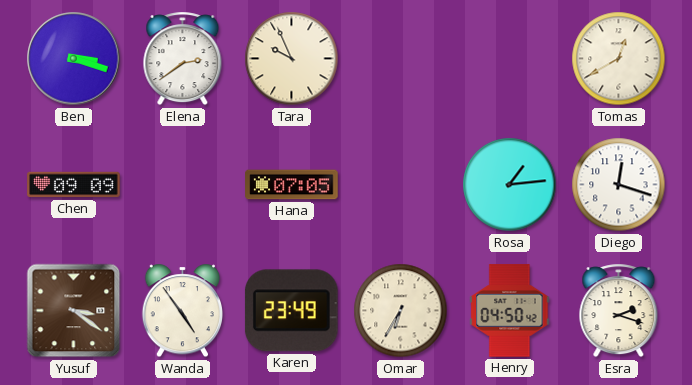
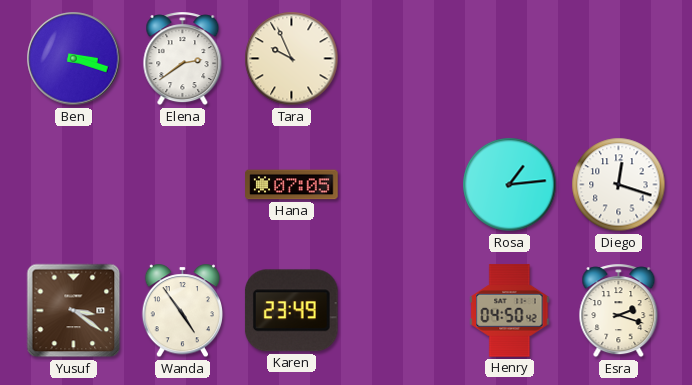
Tomas: 12:40 -> none (619, 59)
Chen: 09:09 -> none (74, 185)
Omar: 6:35 -> none (401, 311)
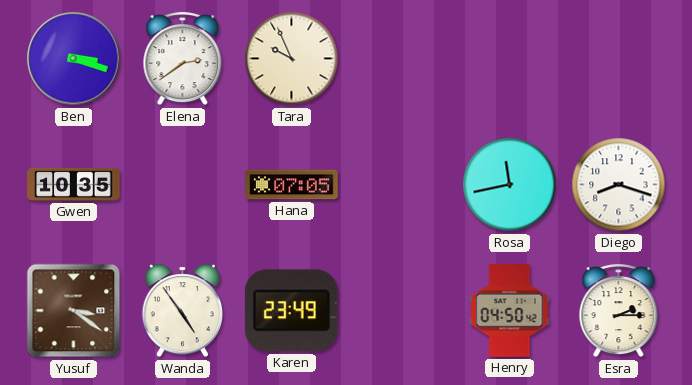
Gwen: none -> 10:35 (74, 184)
Rosa: 1:14 -> 11:43 (510, 185)
Diego: 12:18 -> 8:18 (619, 185)
Esra: 2:18 -> 2:15 (619, 311)
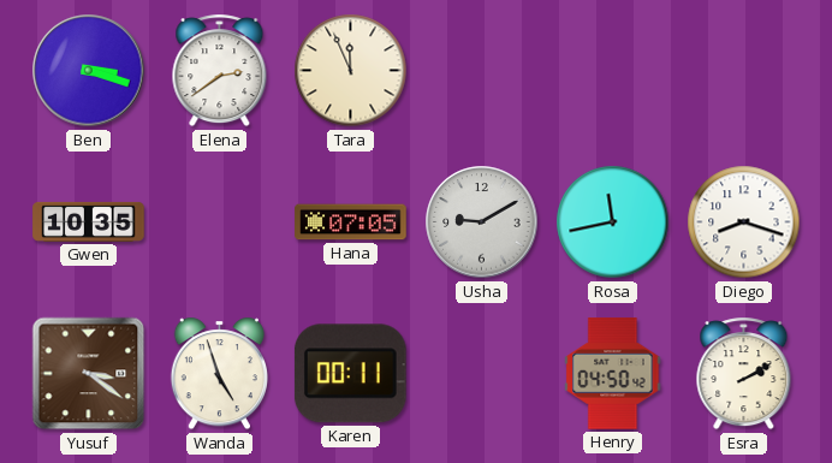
Tara: 9:56 -> 11:56 (351, 71)
Usha: none -> 9:10 (482, 222)
Wanda: 4:54 -> 4:57 (219, 374)
Karen: 23:49 -> 00:11 (350, 374)
Esra: 2:15 -> 2:10 (744, 374)
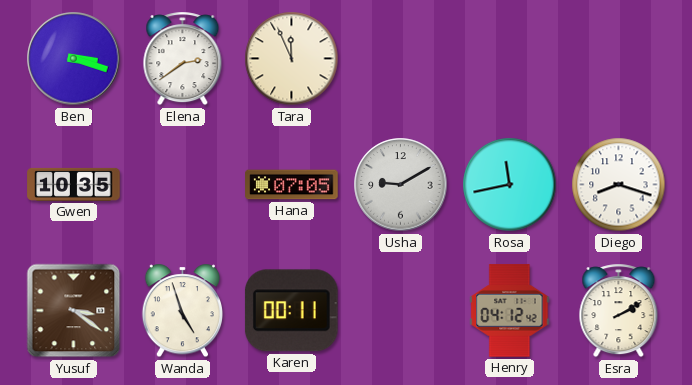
Henry: 04:50 -> 04:12 (510, 311)
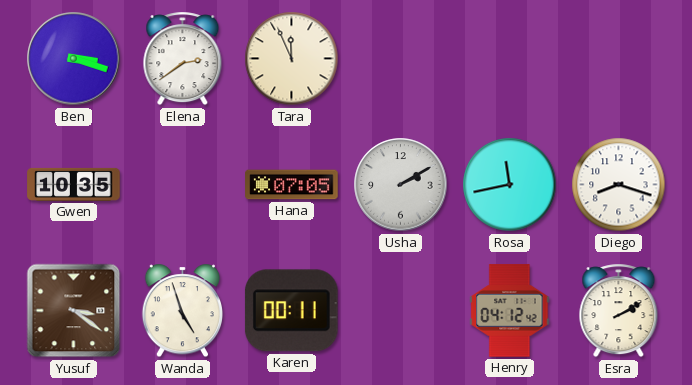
Usha: 9:10 -> 2:10 (401, 185)
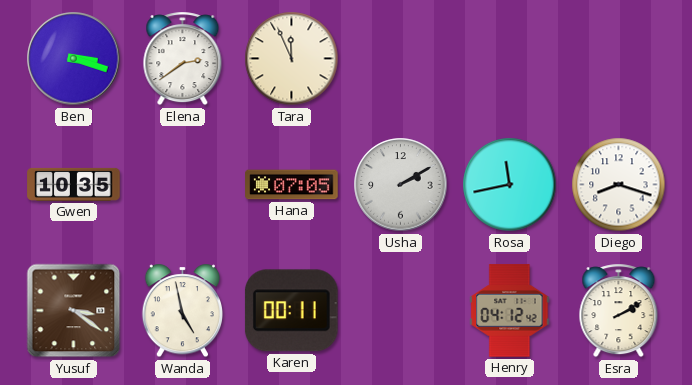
Wanda: 4:57 -> 4:58 (182, 311)
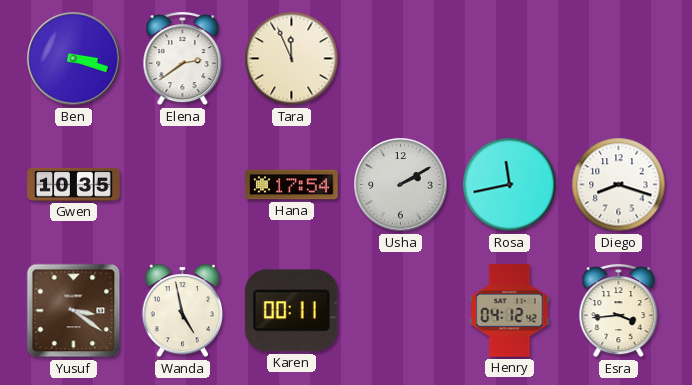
Hana: 07:05 -> 17:54 (292, 185)
Esra: 2:10 -> 3:44 (619, 311)
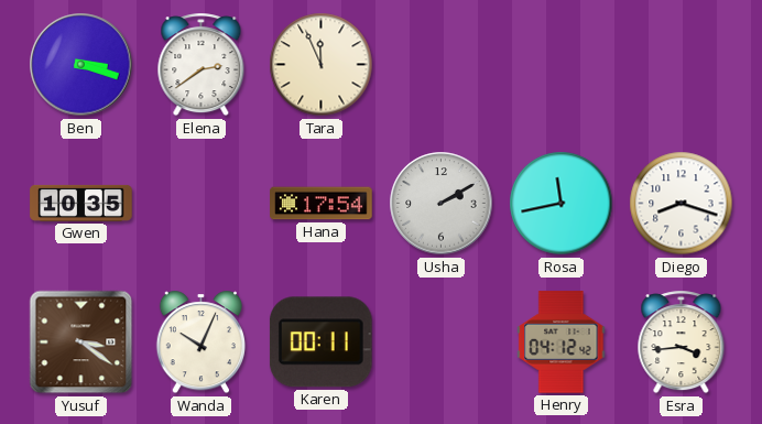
Wanda: 4:58 -> 10:04 (200, 343)
